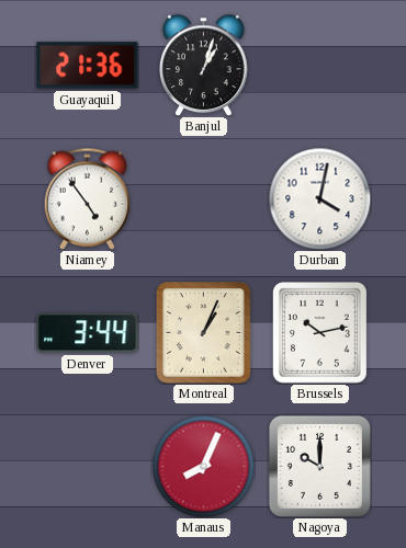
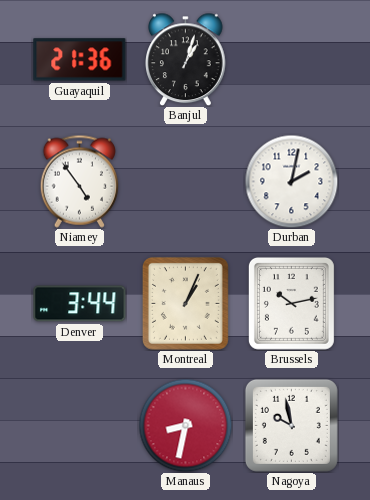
Durban: 4:02 -> 2:02 (291, 181)
Manaus: 8:04 -> 8:32 (185, 425)
Nagoya: 10:00 -> 9:58 (291, 425)
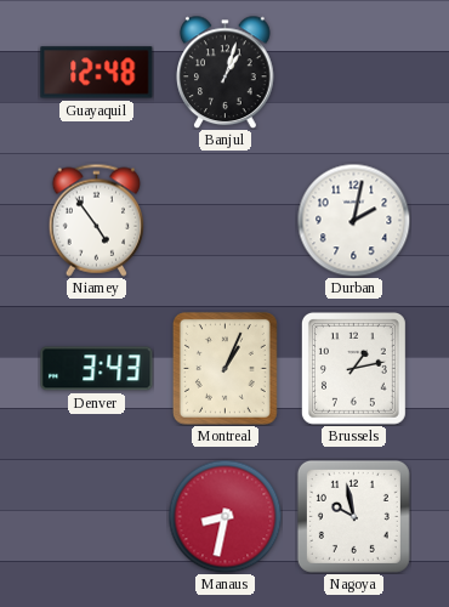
Guayaquil: 21:36 -> 12:48 (97, 73)
Denver: 3:44 -> 3:43 (97, 369)
Brussels: 10:13 -> 1:13 (353, 368)
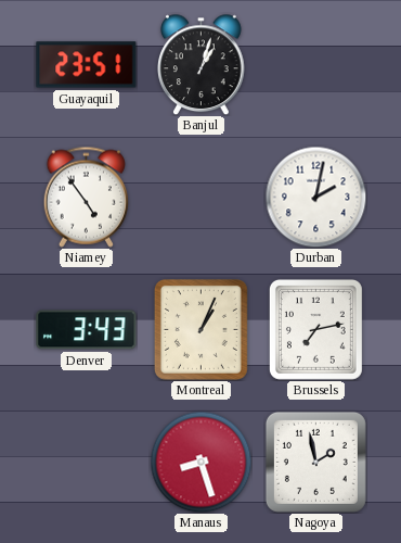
Guayaquil: 12:48 -> 23:51 (87, 65)
Brussels: 1:13 -> 7:13 (315, 329)
Manaus: 8:32 -> 8:27 (200, 462)
Nagoya: 9:58 -> 1:58 (315, 462)
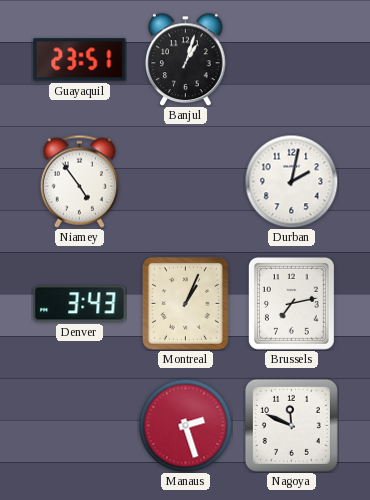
Manaus: 8:27 -> 2:27 (185, 425)
Nagoya: 1:58 -> 11:49 (291, 425)
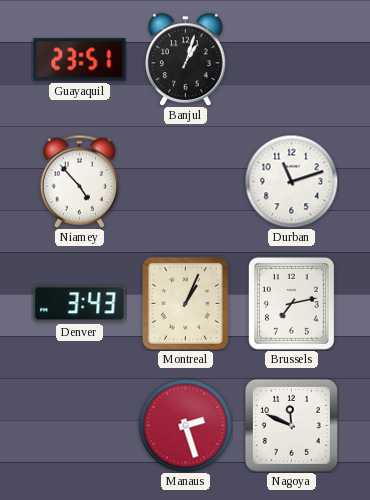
Niamey: 4:54 -> 4:53 (79, 181)
Durban: 2:02 -> 11:12 (291, 181)
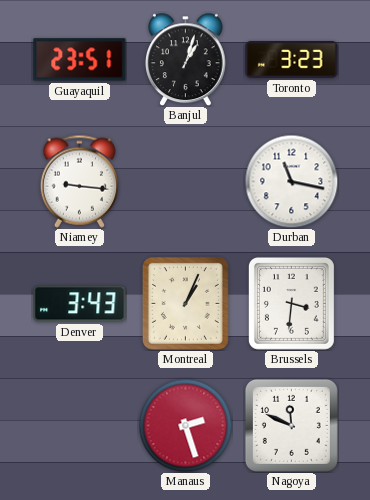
Toronto: none -> 3:23 (292, 60)
Niamey: 4:53 -> 9:16 (79, 181)
Durban: 11:12 -> 11:17 (291, 181)
Brussels: 7:13 -> 3:31 (291, 303)
